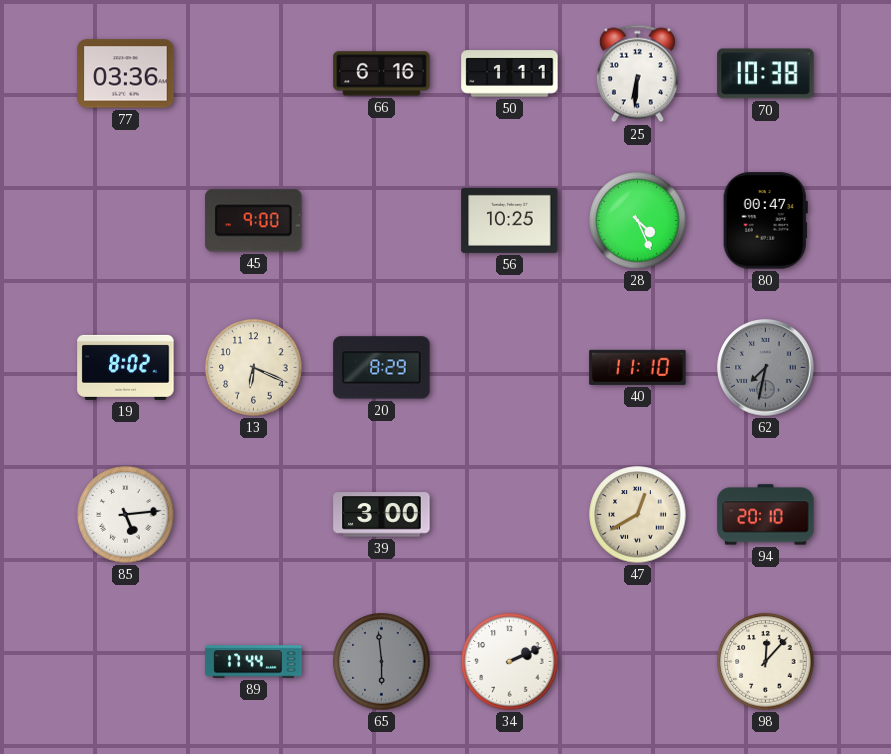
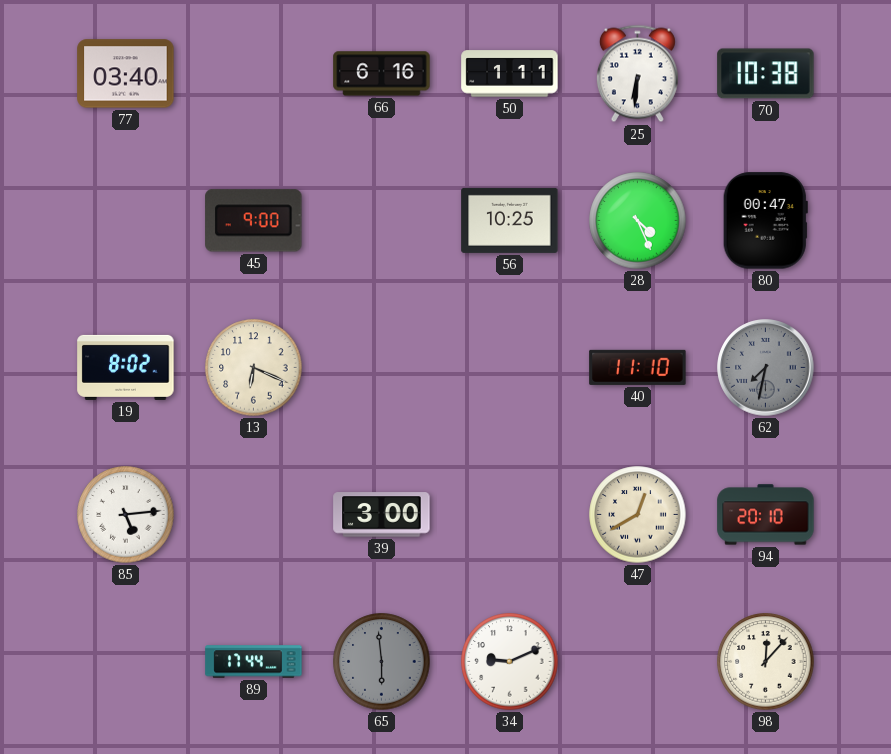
77: 03:36 -> 03:40 (126, 74)
20: 8:29 -> none (382, 368)
34: 2:11 -> 9:11 (510, 662)
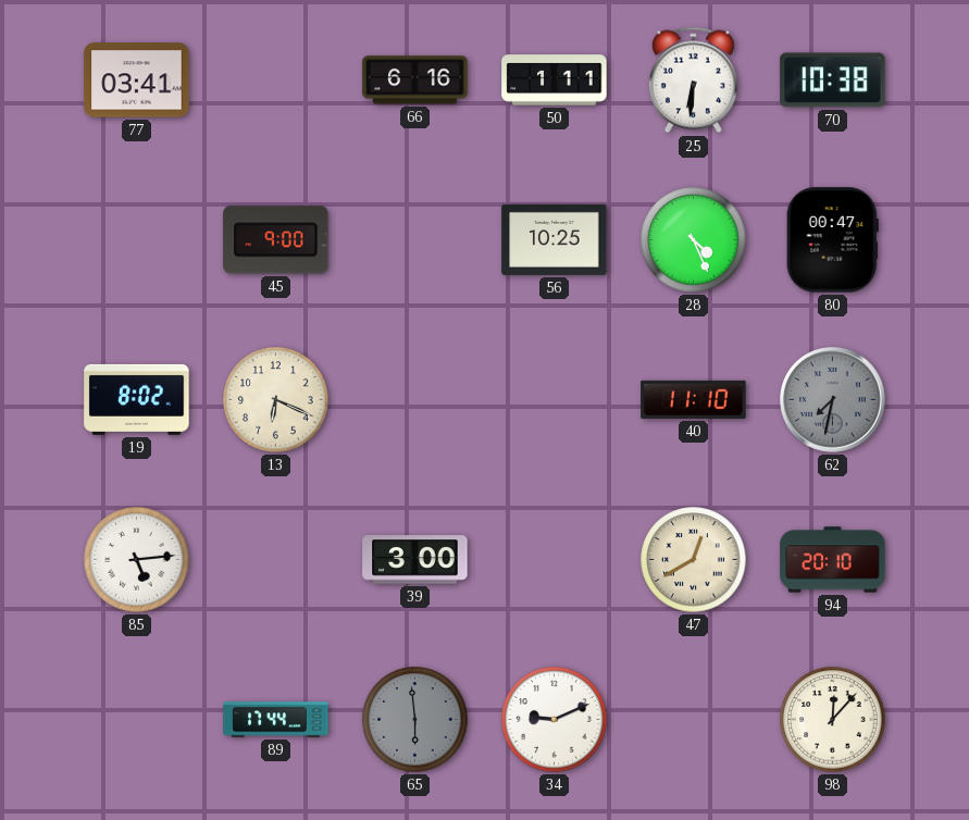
77: 03:40 -> 03:41 (137, 80)
